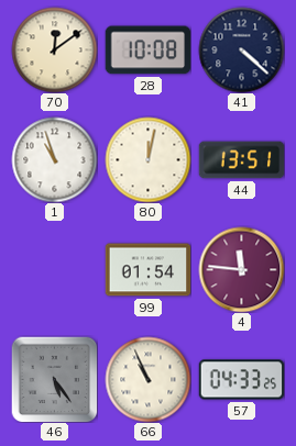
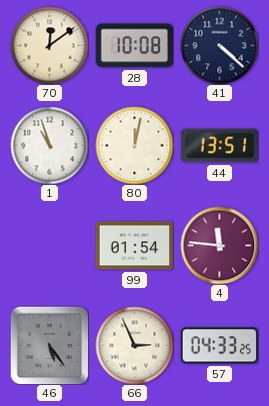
66: 10:56 -> 2:56 (134, 345)
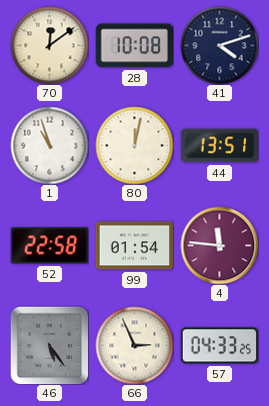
41: 4:22 -> 4:12 (219, 45)
52: none -> 22:58 (49, 246)
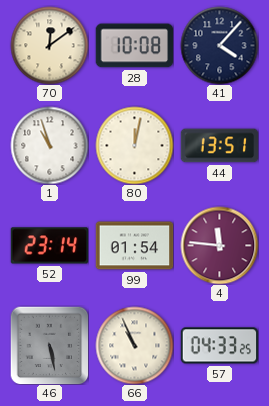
41: 4:12 -> 4:07 (219, 45)
52: 22:58 -> 23:14 (49, 246)
46: 5:24 -> 5:28 (49, 345)
66: 2:56 -> 10:56 (134, 345)
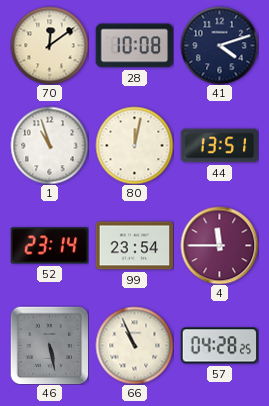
41: 4:07 -> 4:12 (219, 45)
99: 01:54 -> 23:54 (134, 246)
4: 11:46 -> 11:45 (219, 245)
57: 04:33 -> 04:28 (219, 346)
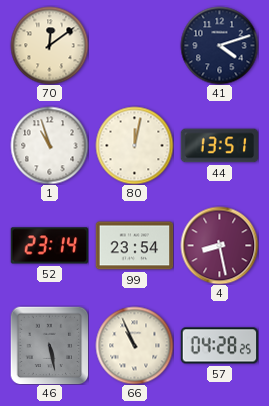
28: 10:08 -> none (134, 46)
4: 11:45 -> 8:28 (219, 245)
